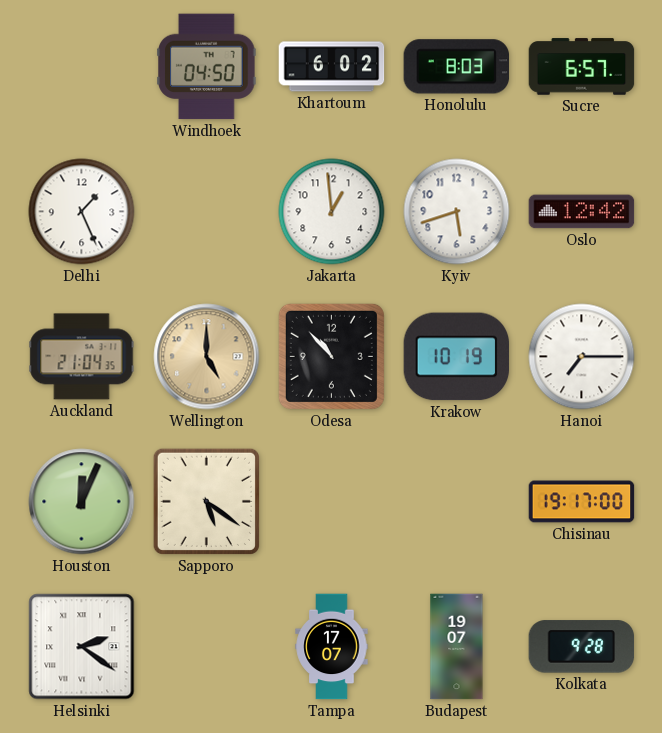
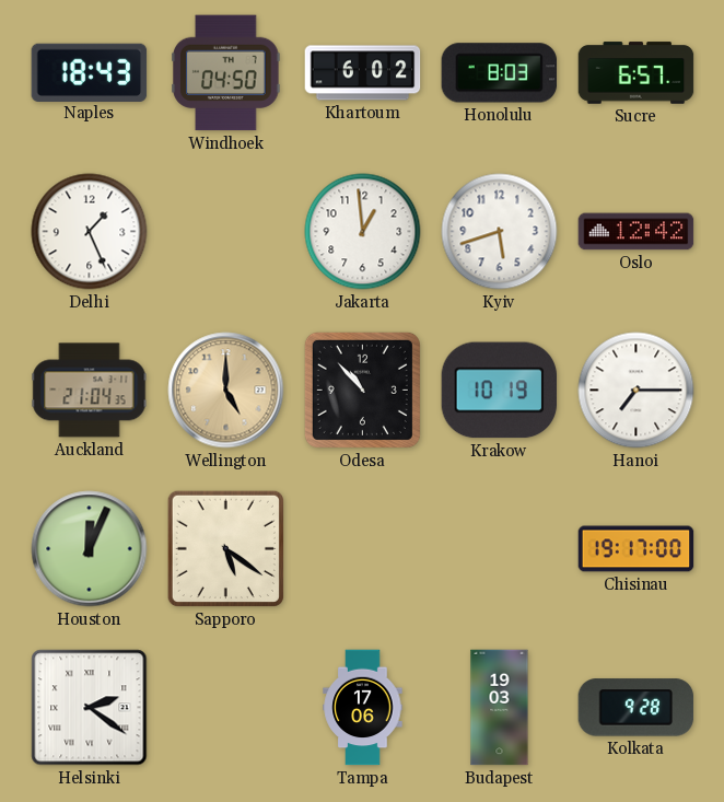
Naples: none -> 18:43 (90, 72)
Tampa: 17:07 -> 17:06 (363, 708)
Budapest: 19:07 -> 19:03 (500, 708)
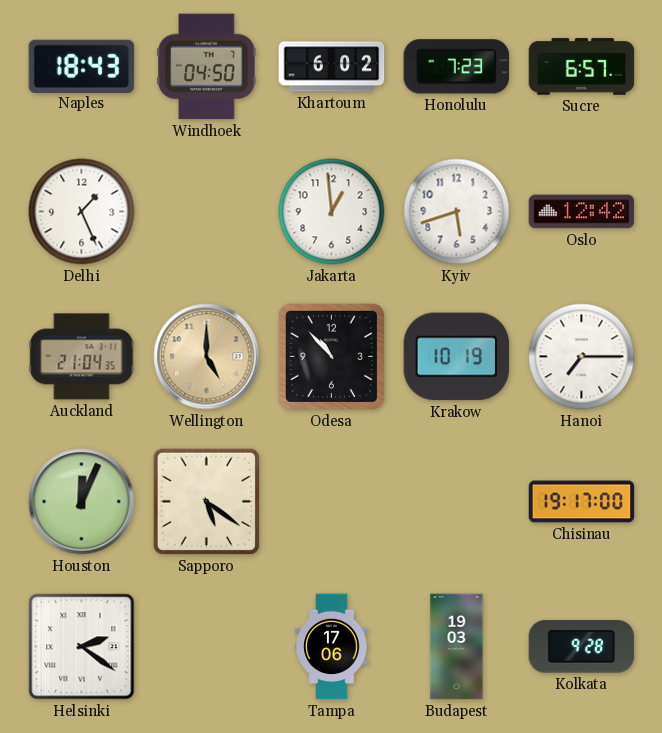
Honolulu: 8:03 -> 7:23 (457, 67)
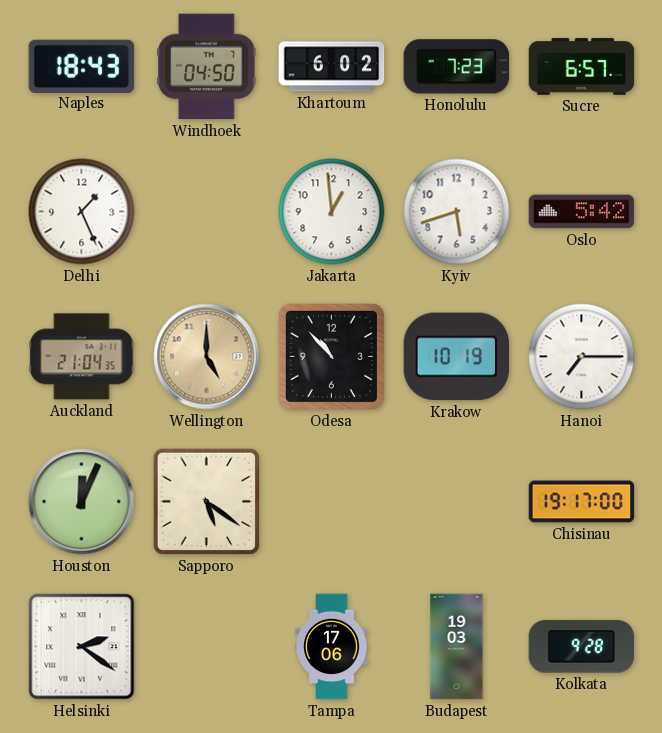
Oslo: 12:42 -> 5:42 (582, 212)
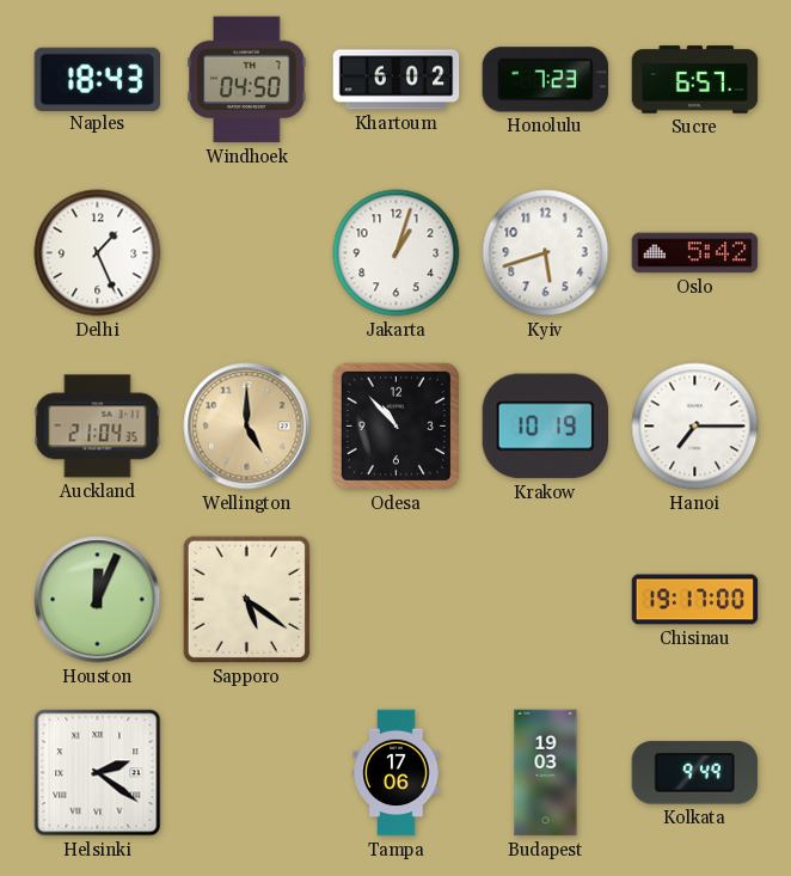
Jakarta: 12:59 -> 1:03 (397, 253)
Kolkata: 9:28 -> 9:49 (695, 773)
